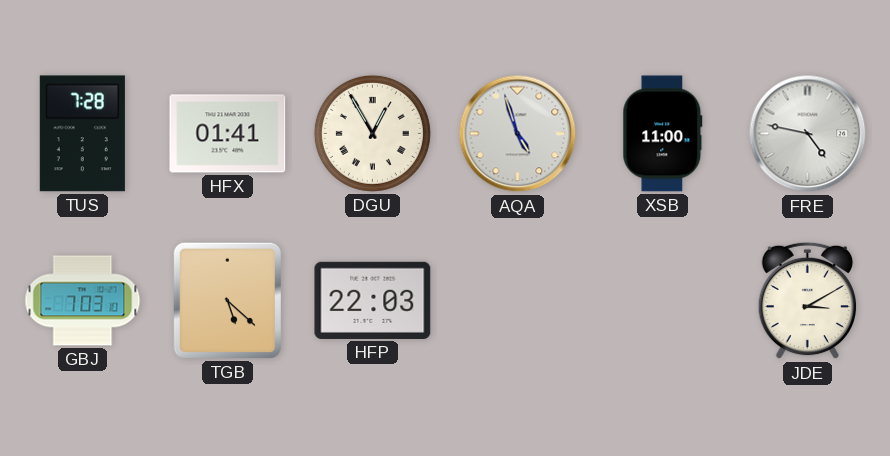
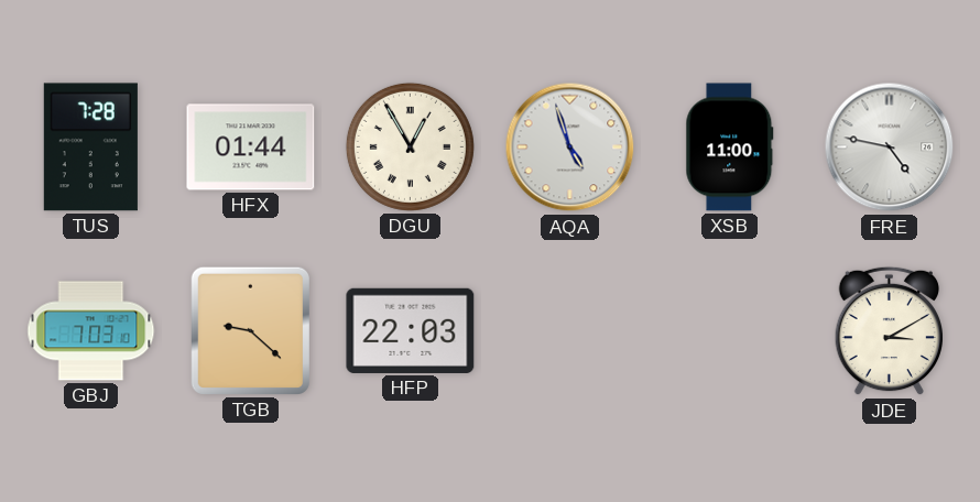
HFX: 01:41 -> 01:44 (251, 148)
TGB: 5:22 -> 9:22 (250, 330)
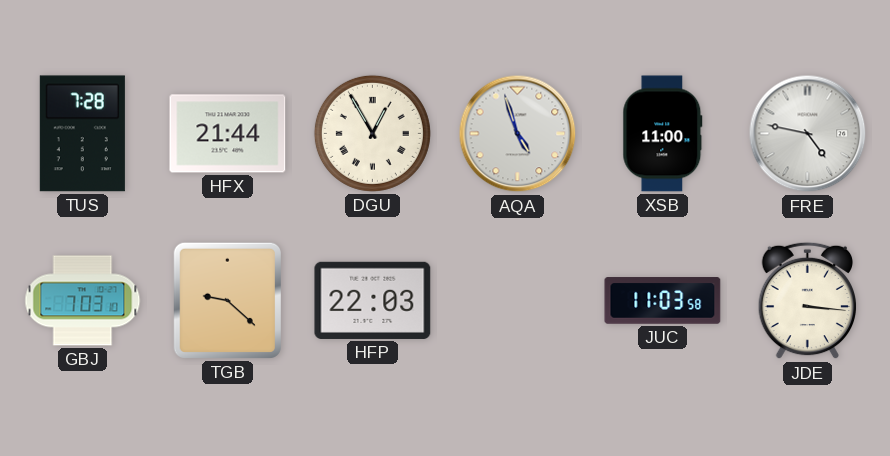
HFX: 01:44 -> 21:44 (228, 134)
JUC: none -> 11:03 (663, 301)
JDE: 3:10 -> 3:16 (808, 301)
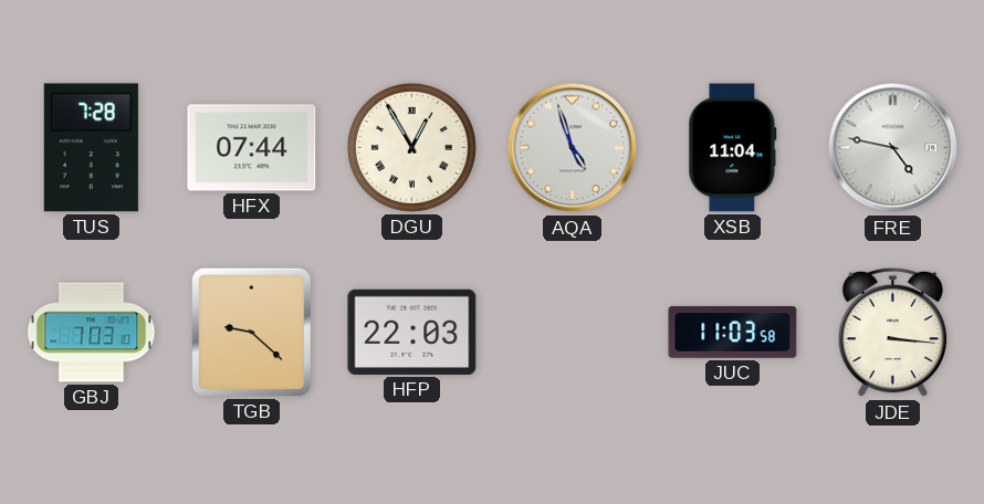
HFX: 21:44 -> 07:44 (252, 148)
XSB: 11:00 -> 11:04 (733, 148)
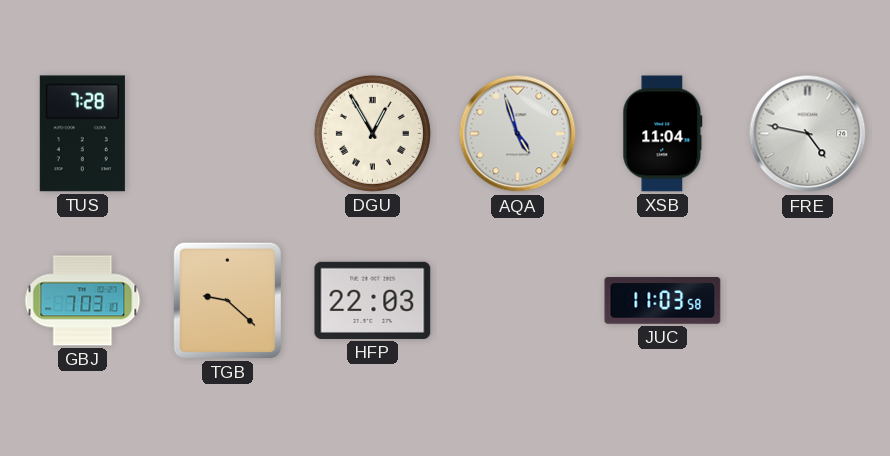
HFX: 07:44 -> none (252, 148)
JDE: 3:16 -> none (893, 333)
